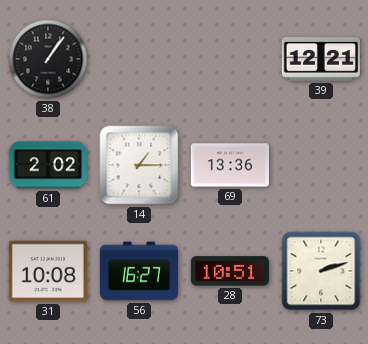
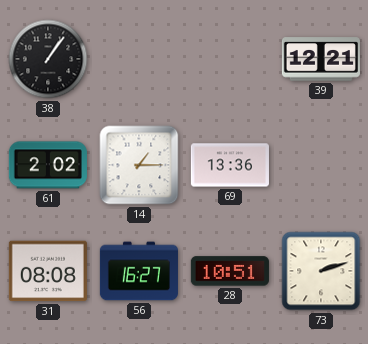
31: 10:08 -> 08:08 (48, 271)
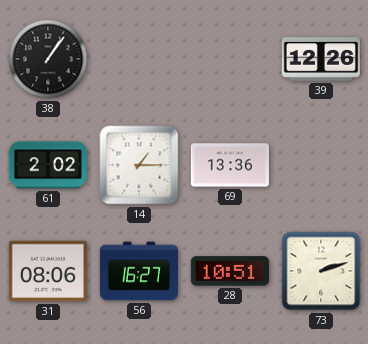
39: 12:21 -> 12:26 (321, 59)
31: 08:08 -> 08:06 (48, 271)
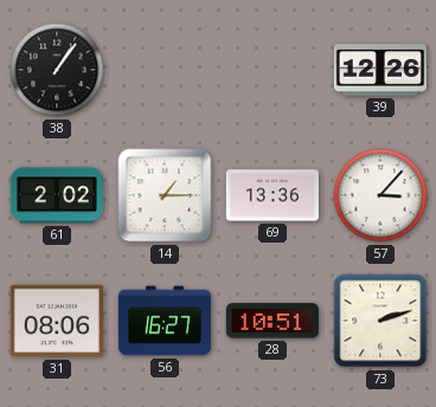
57: none -> 3:07 (380, 195)
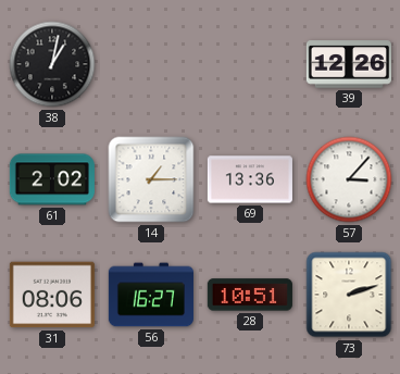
38: 1:06 -> 1:02 (52, 64)
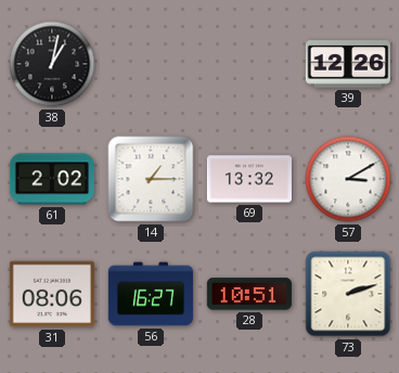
69: 13:36 -> 13:32 (249, 179)
57: 3:07 -> 3:10 (348, 179)
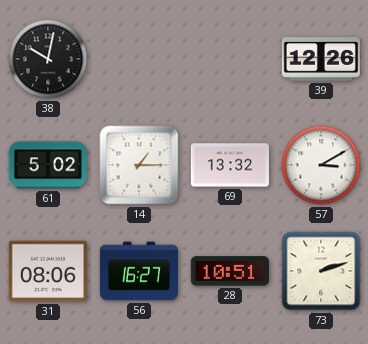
38: 1:02 -> 10:02 (48, 59)
61: 2:02 -> 5:02 (48, 165)
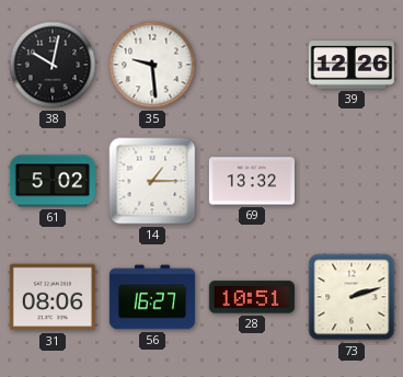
35: none -> 9:29 (152, 65)
57: 3:10 -> none (321, 165)
